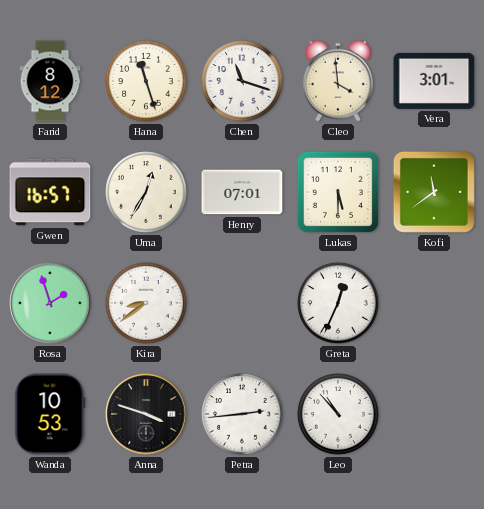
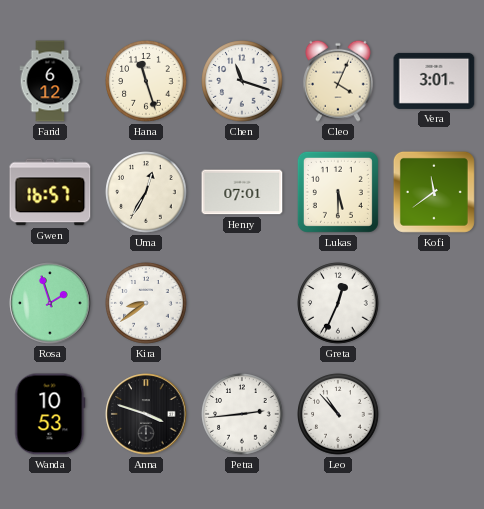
Farid: 8:12 -> 6:12 (50, 81)
Cleo: 3:59 -> 4:04 (339, 81)
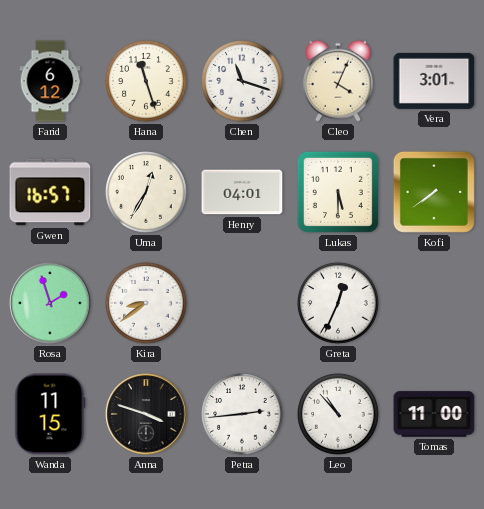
Henry: 07:01 -> 04:01 (242, 192)
Kofi: 11:39 -> 7:39 (434, 192)
Wanda: 10:53 -> 11:15 (50, 414)
Tomas: none -> 11:00 (434, 414)
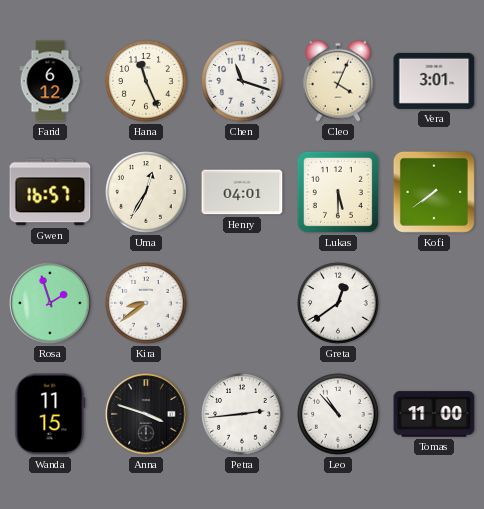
Hana: 11:27 -> 11:26 (146, 81)
Greta: 12:34 -> 12:39 (338, 303)
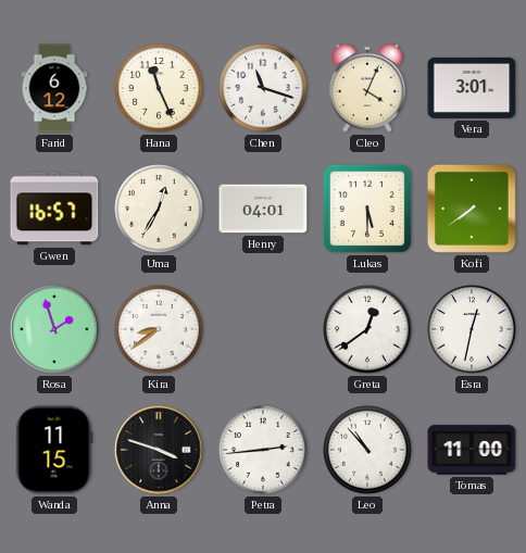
Esra: none -> 12:32 (472, 329)
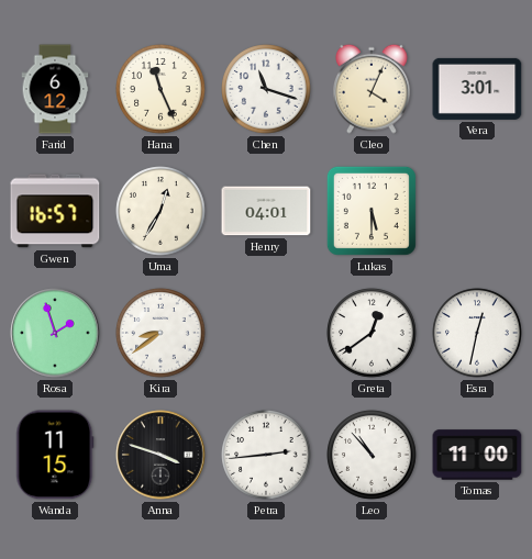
Kofi: 7:39 -> none (472, 209)
